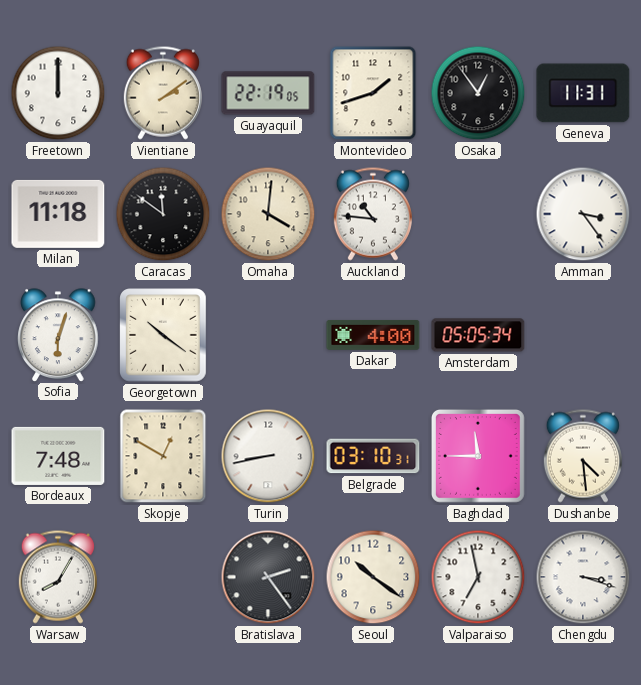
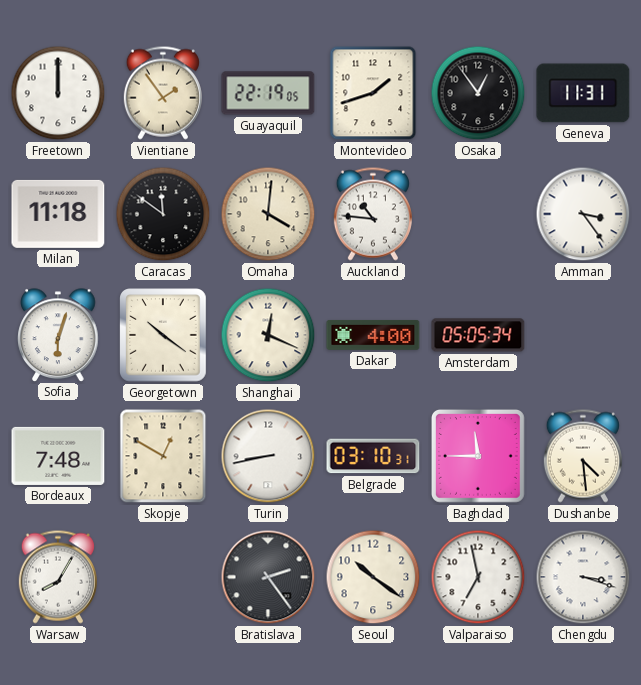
Vientiane: 2:09 -> 1:54 (163, 93)
Shanghai: none -> 12:19 (268, 335)
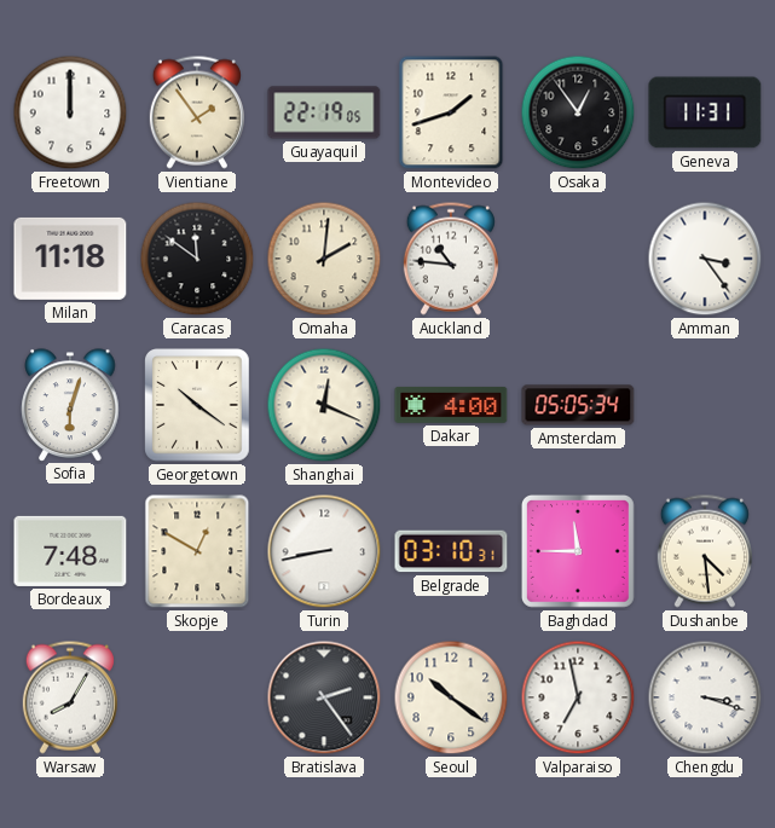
Omaha: 4:01 -> 2:01 (324, 259)
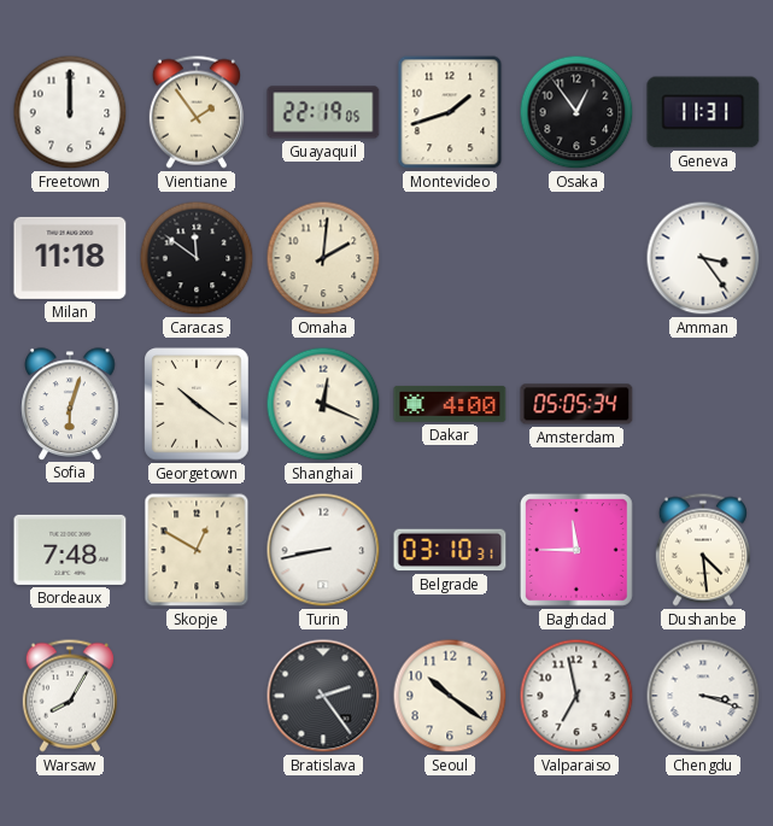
Auckland: 10:46 -> none (451, 259)
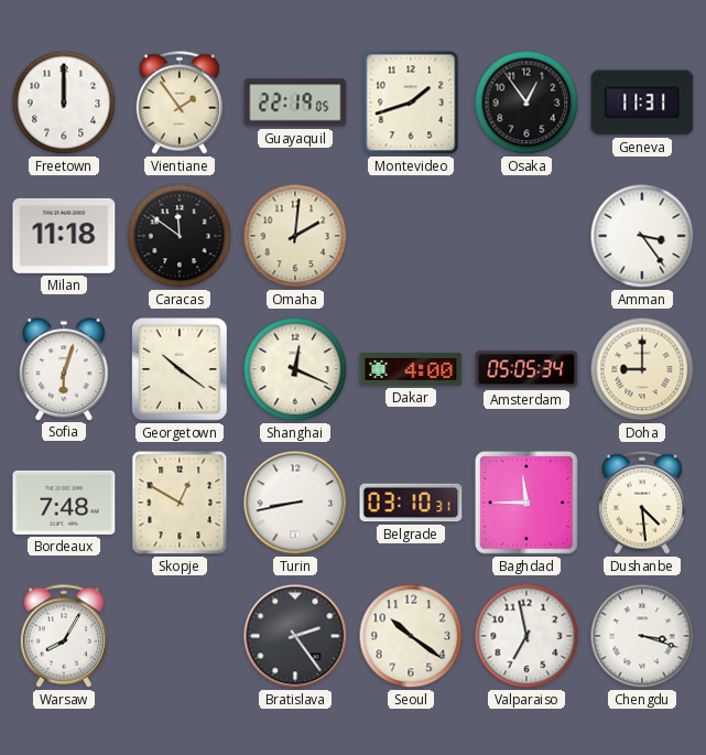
Doha: none -> 9:00 (642, 369)
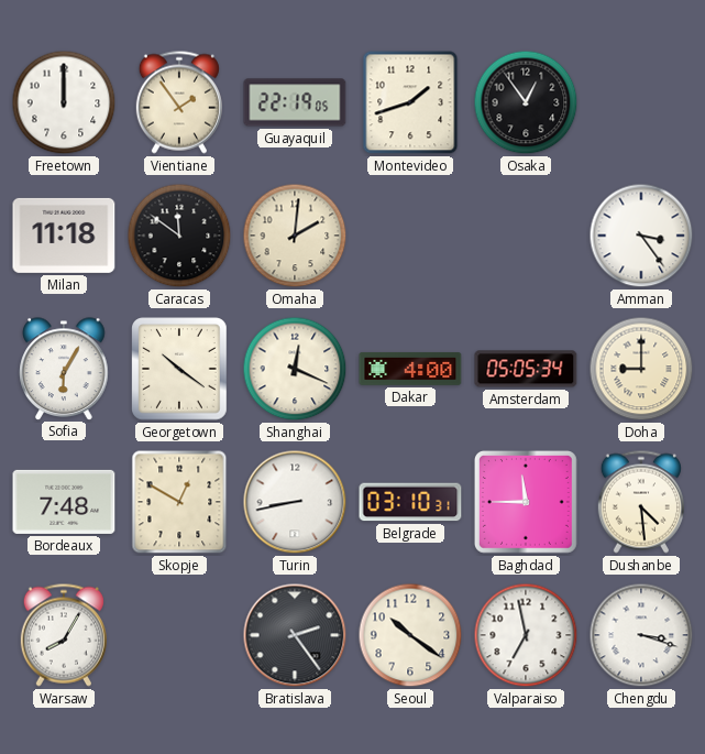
Geneva: 11:31 -> none (642, 103)
Sofia: 6:03 -> 6:05 (64, 369)
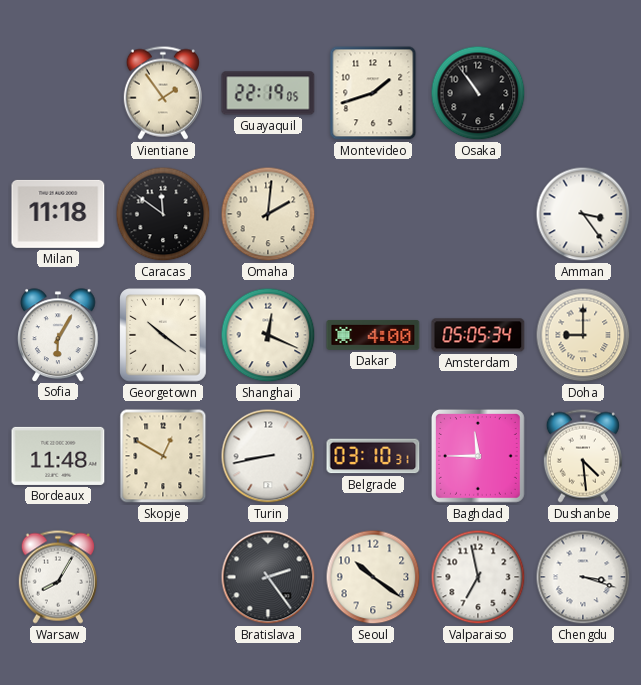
Freetown: 12:00 -> none (64, 102)
Osaka: 12:54 -> 10:54 (478, 93)
Bordeaux: 7:48 -> 11:48 (58, 456)
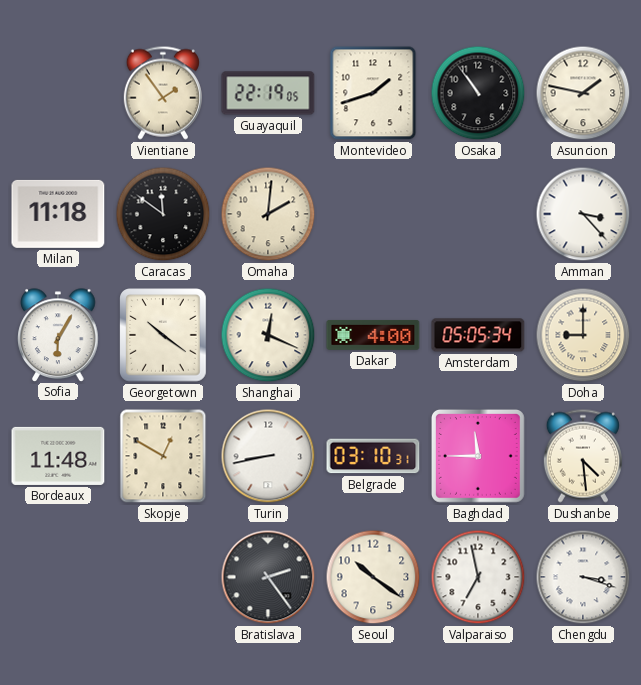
Asuncion: none -> 1:47 (583, 93)
Amman: 3:24 -> 3:23 (583, 214)
Warsaw: 8:05 -> none (58, 577)
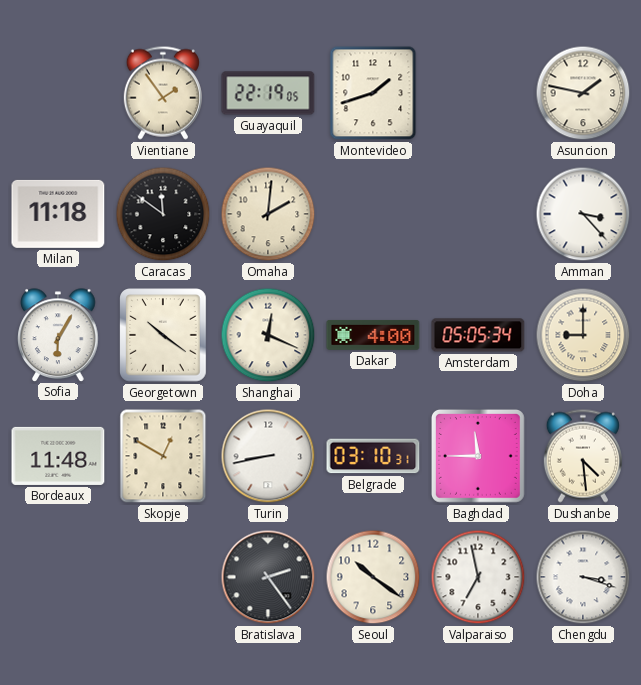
Osaka: 10:54 -> none (478, 93)
